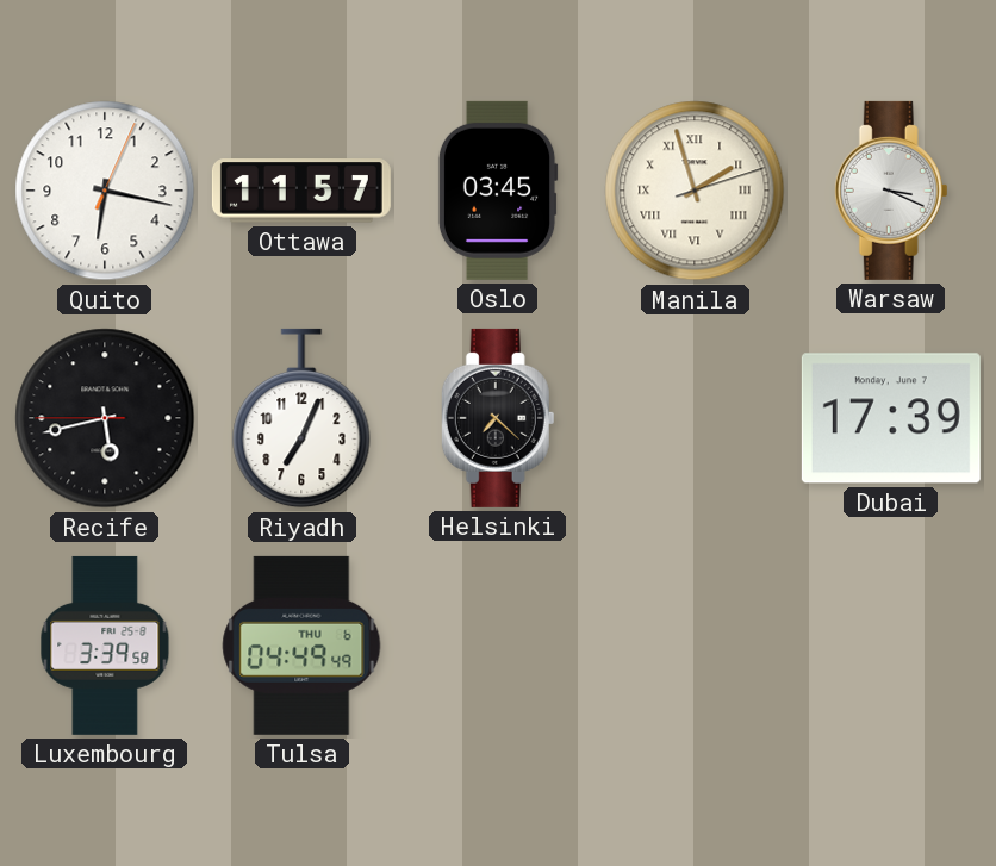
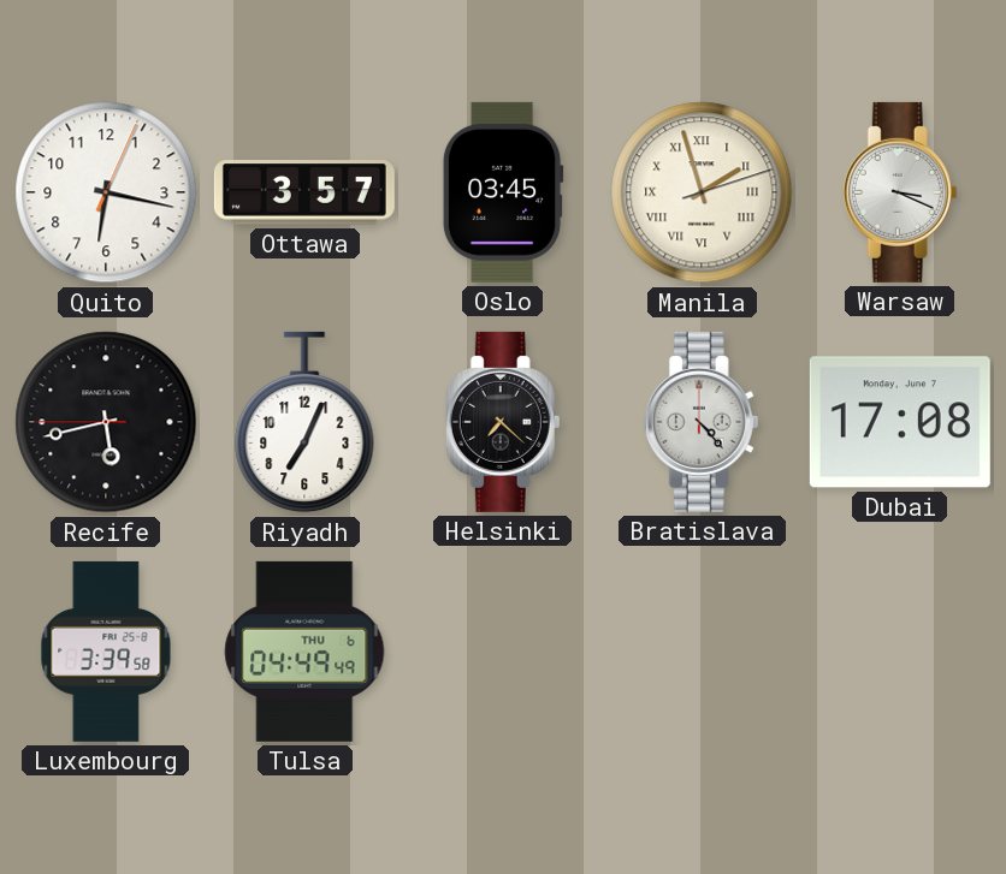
Ottawa: 11:57 -> 3:57 (304, 192)
Bratislava: none -> 4:23 (702, 422)
Dubai: 17:39 -> 17:08 (900, 422)
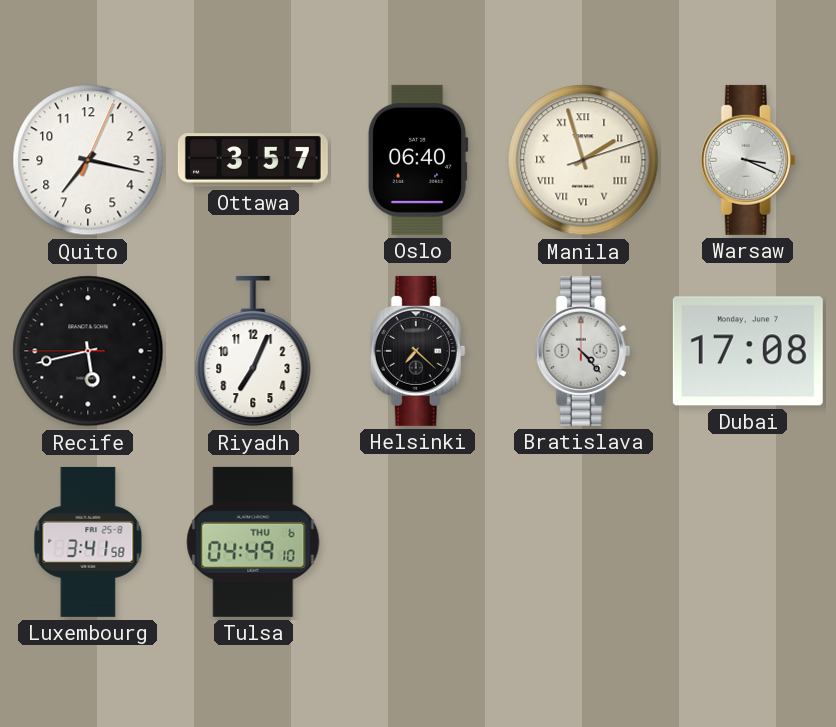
Quito: 6:17 -> 7:17 (88, 160)
Oslo: 03:45 -> 06:40 (418, 160)
Luxembourg: 3:39 -> 3:41 (88, 542)
Tulsa: 04:49:49 -> 04:49:10 (253, 542)
